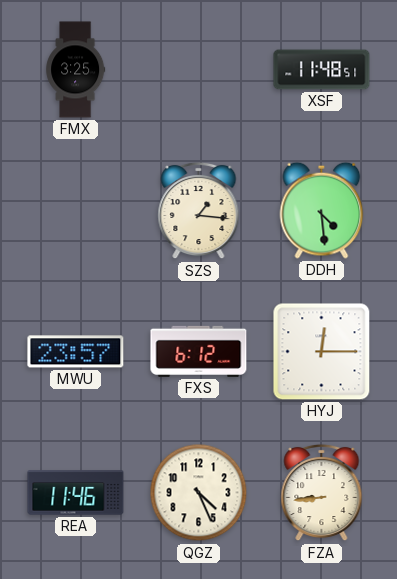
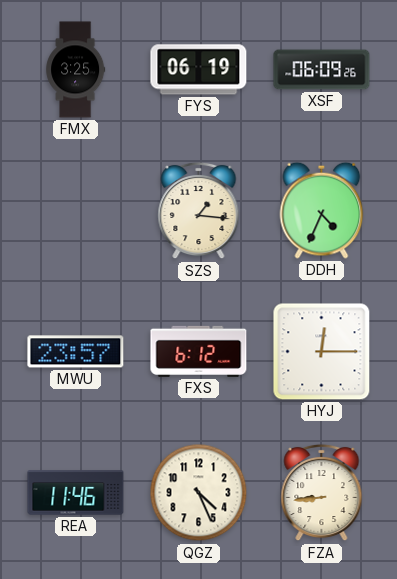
FYS: none -> 06:19 (199, 70)
XSF: 11:48 -> 06:09 (322, 70)
DDH: 4:29 -> 4:34 (322, 210)
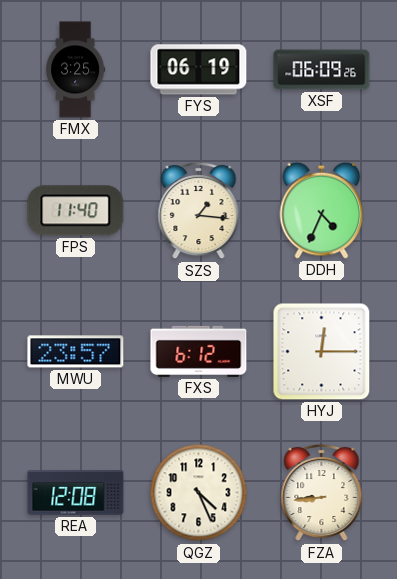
FPS: none -> 11:40 (76, 211)
REA: 11:46 -> 12:08 (76, 493)
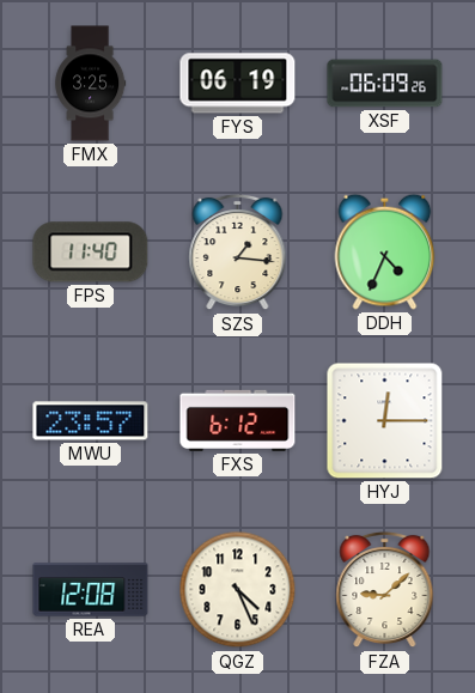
FZA: 8:44 -> 9:08 (385, 590)
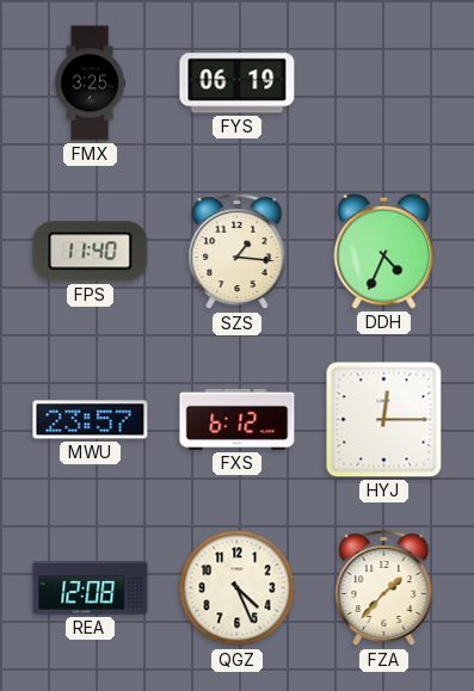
XSF: 06:09 -> none (385, 84)
FZA: 9:08 -> 1:37 (384, 588)
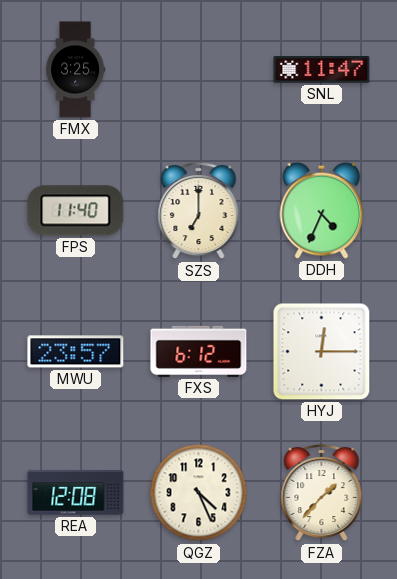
FYS: 06:19 -> none (238, 84)
SNL: none -> 11:47 (322, 70)
SZS: 1:16 -> 7:00 (199, 211)
